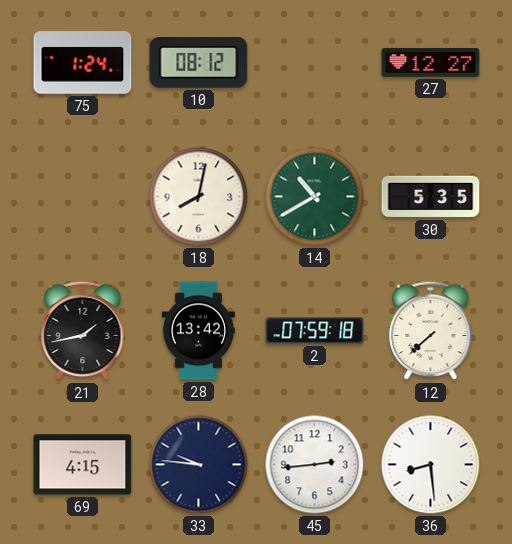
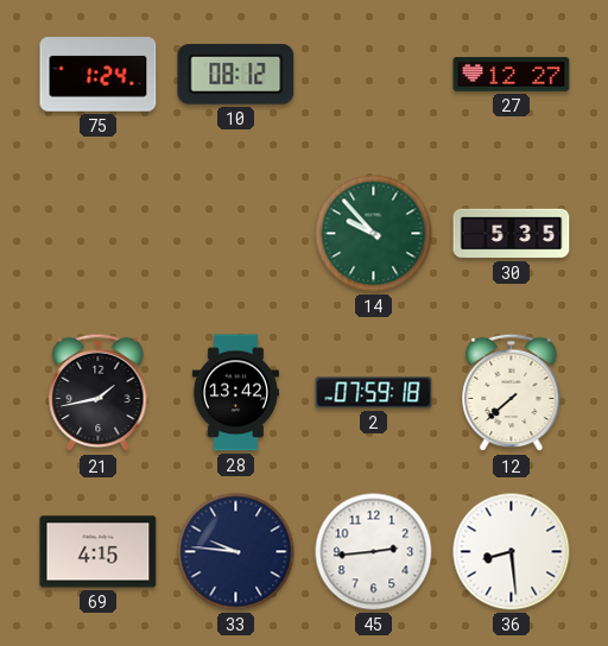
18: 8:02 -> none (199, 197)
14: 10:40 -> 9:53 (374, 234)
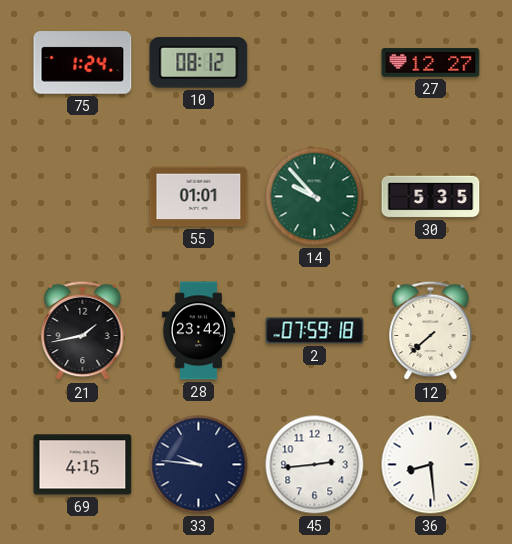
55: none -> 01:01 (199, 197)
28: 13:42 -> 23:42 (198, 331)
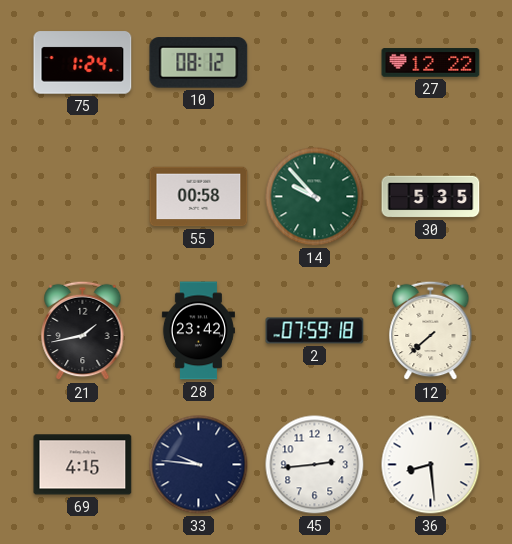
27: 12:27 -> 12:22 (431, 63)
55: 01:01 -> 00:58 (199, 197)
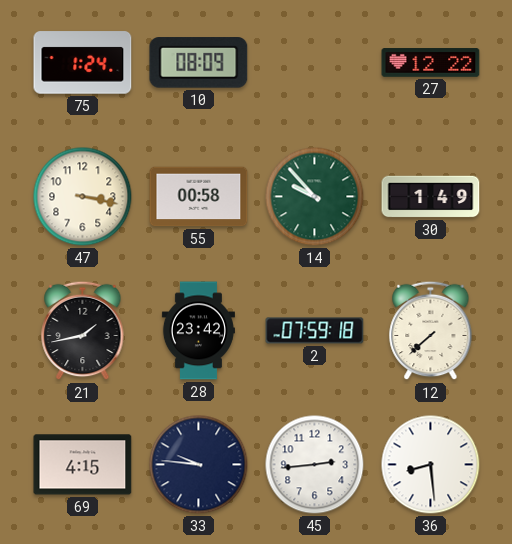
10: 08:12 -> 08:09 (199, 63)
47: none -> 3:17 (83, 197)
30: 5:35 -> 1:49 (431, 197)
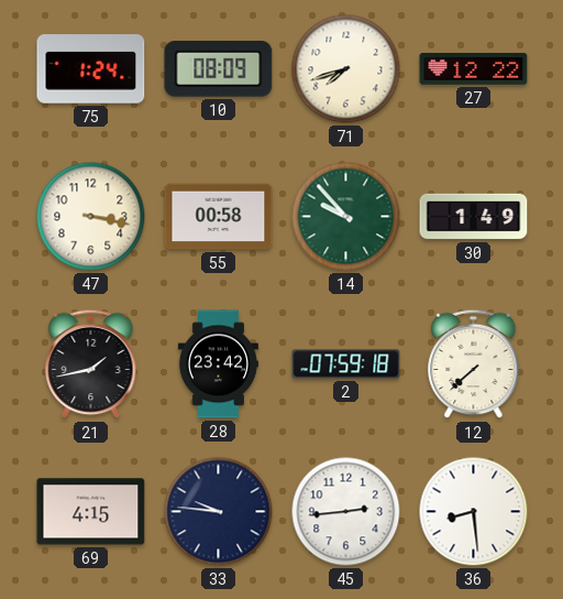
71: none -> 7:42 (346, 69)
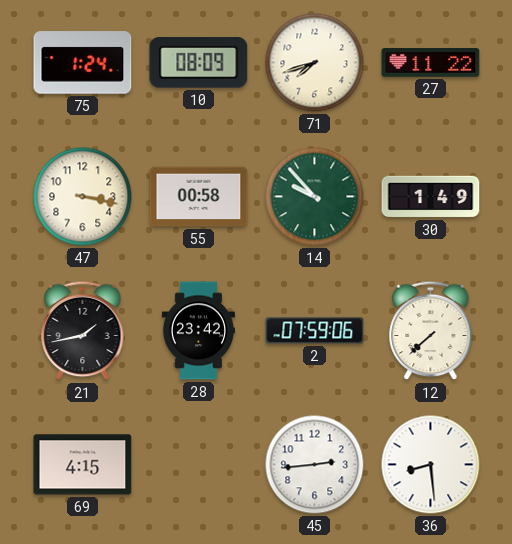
27: 12:22 -> 11:22 (431, 63)
2: 07:59:18 -> 07:59:06 (315, 331)
33: 9:46 -> none (219, 512)
